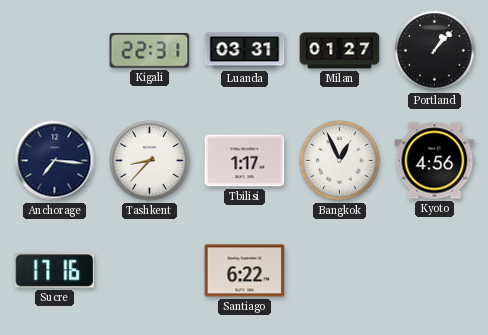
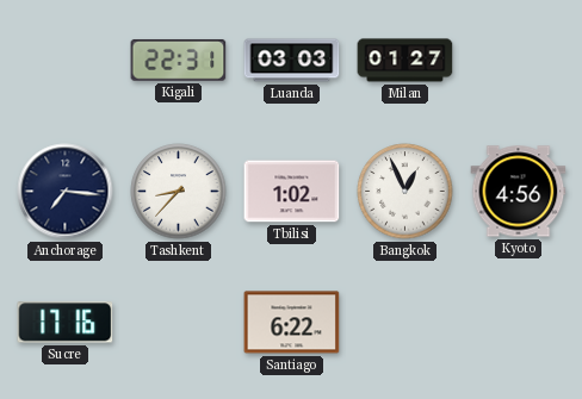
Luanda: 03:31 -> 03:03 (292, 61)
Portland: 1:07 -> none (435, 51)
Tbilisi: 1:17 -> 1:02 (292, 192)
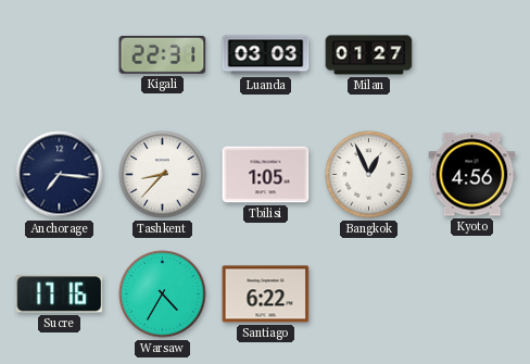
Tbilisi: 1:02 -> 1:05 (266, 175)
Warsaw: none -> 4:35 (163, 294)
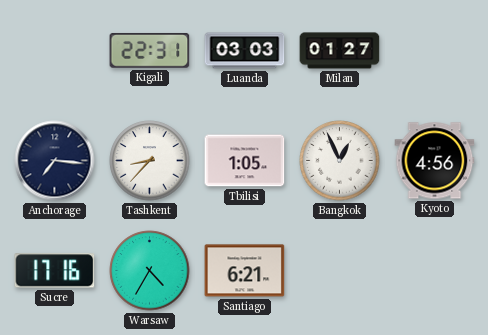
Santiago: 6:22 -> 6:21 (245, 271)
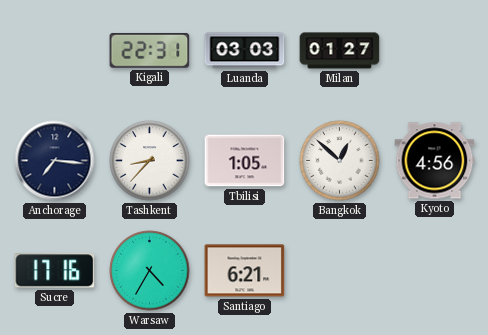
Bangkok: 12:56 -> 12:52 (340, 161)
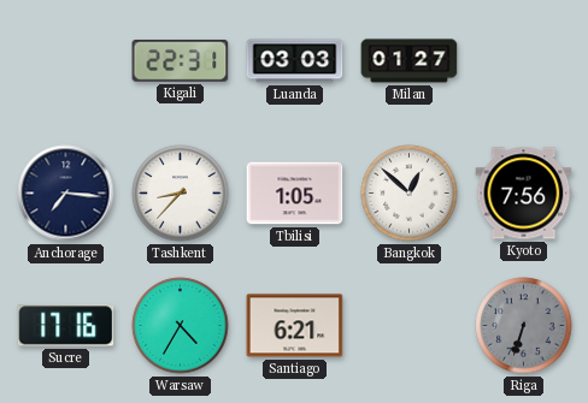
Kyoto: 4:56 -> 7:56 (524, 194)
Riga: none -> 6:33 (524, 326)
